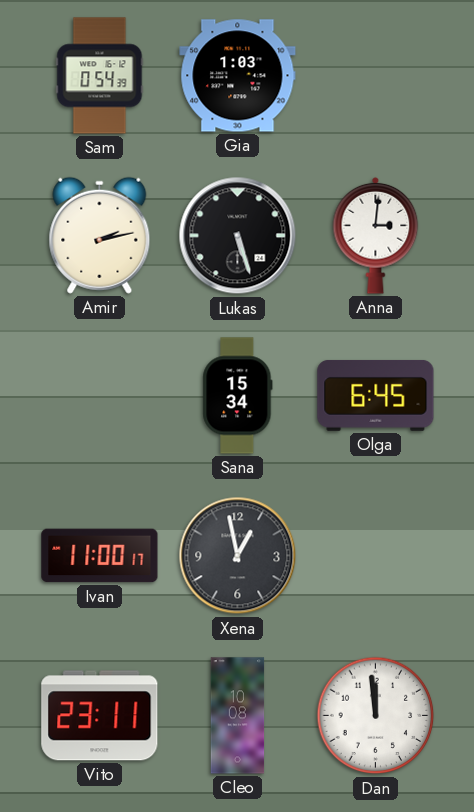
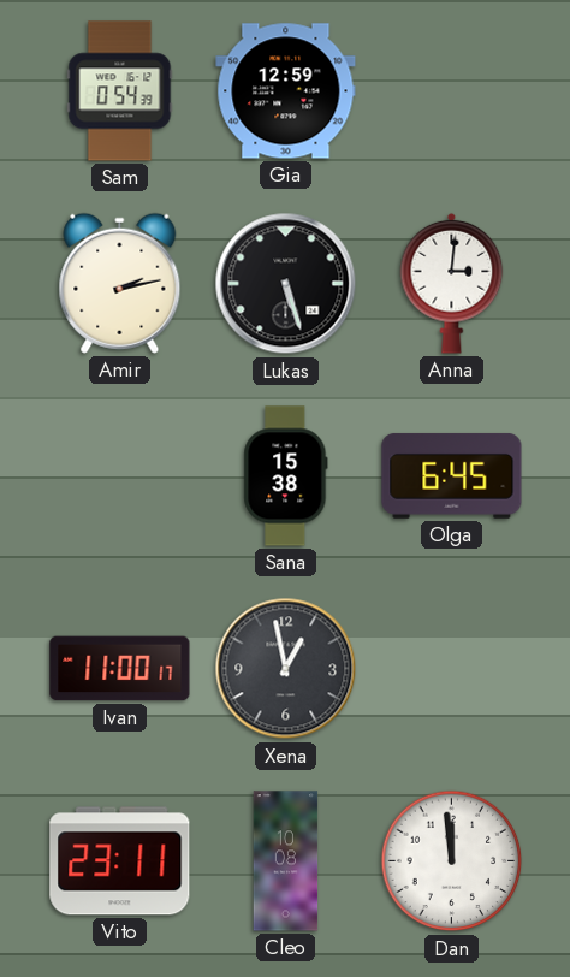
Gia: 1:03 -> 12:59 (286, 91)
Sana: 15:34 -> 15:38 (286, 476)
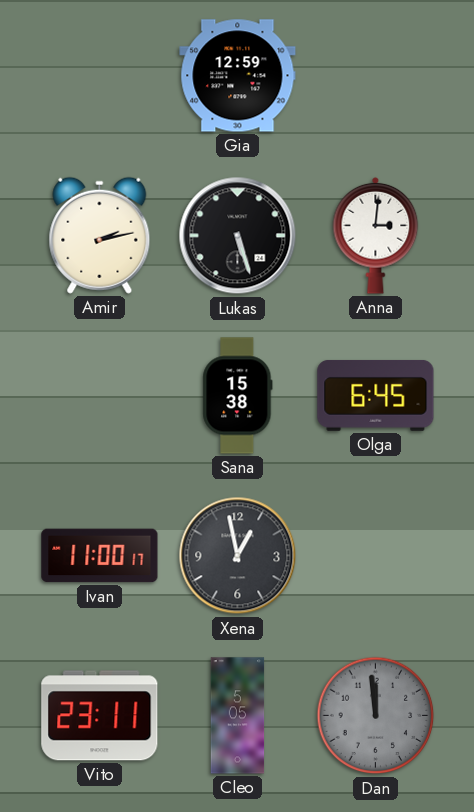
Sam: 0:54 -> none (120, 91)
Cleo: 10:08 -> 5:05 (238, 716)
Dan dial: white -> grey (376, 716)
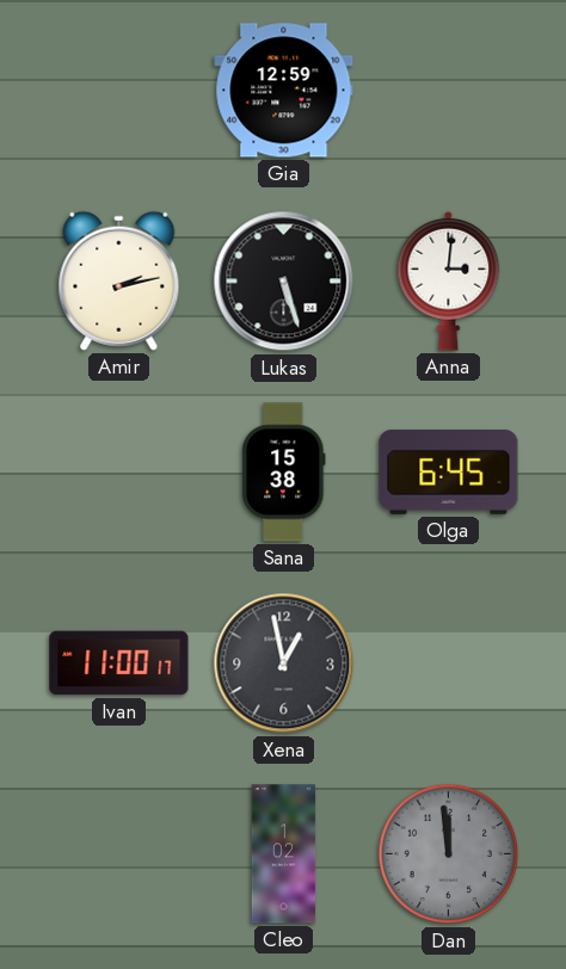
Vito: 23:11 -> none (100, 716)
Cleo: 5:05 -> 1:02 (284, 854)
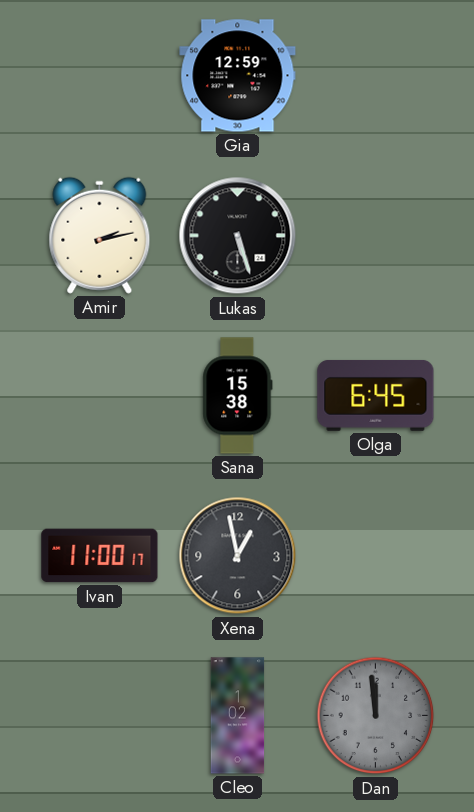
Anna: 3:01 -> none (449, 280)
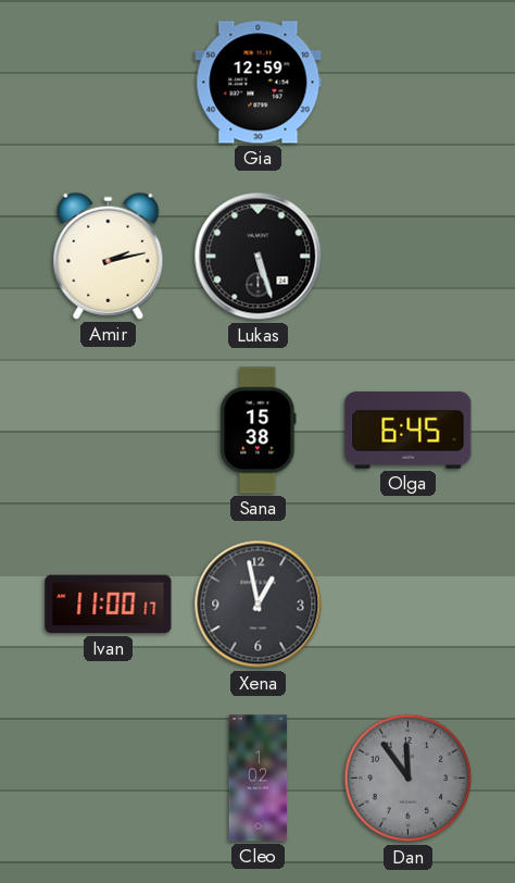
Dan: 11:59 -> 11:54 (409, 779)
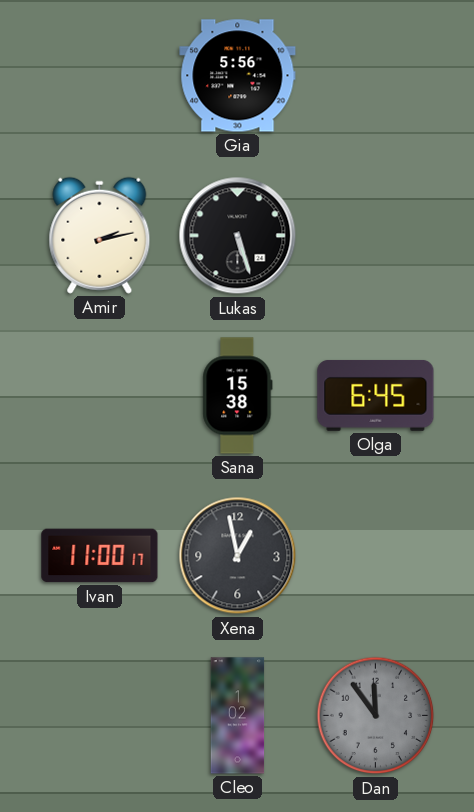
Gia: 12:59 -> 5:56 (238, 76)
